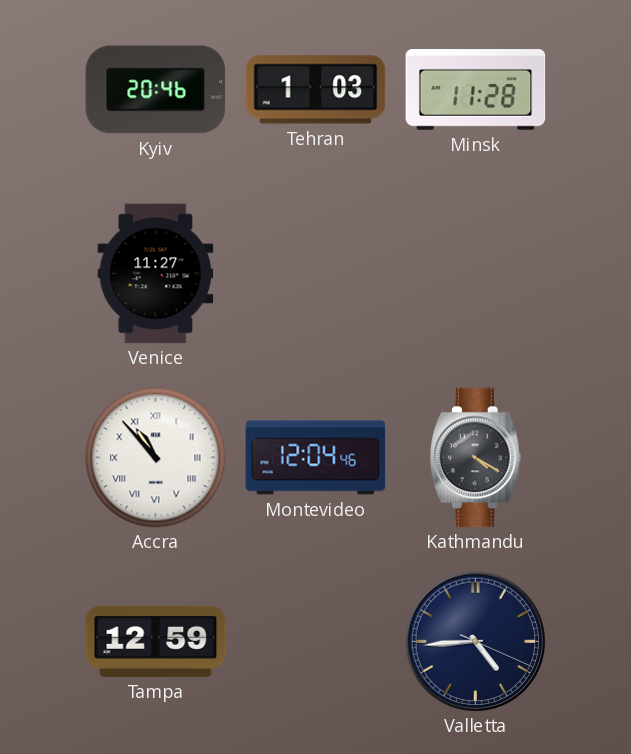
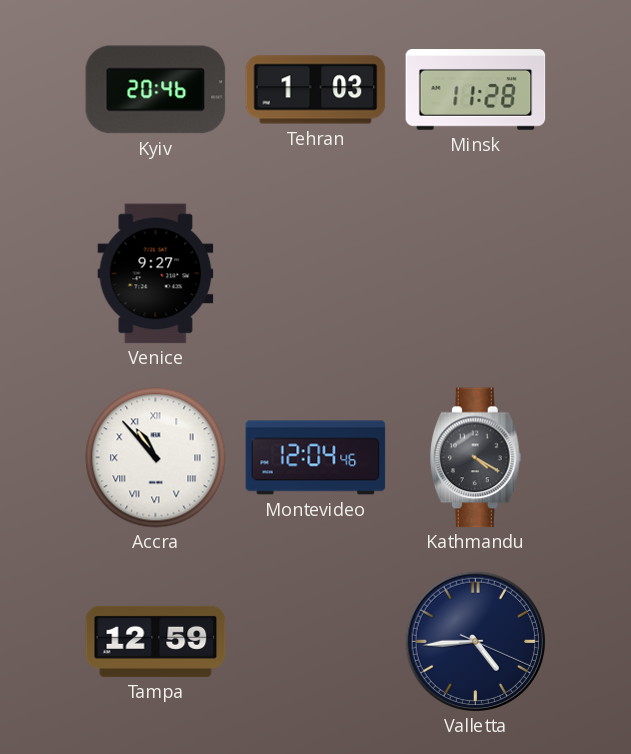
Venice: 11:27 -> 9:27 (156, 274)
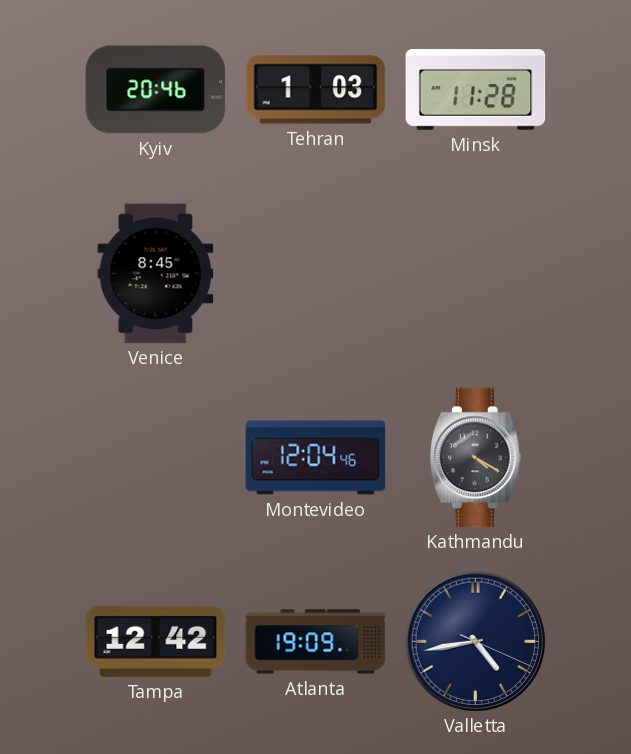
Venice: 9:27 -> 8:45 (156, 274)
Accra: 10:53 -> none (156, 458)
Tampa: 12:59 -> 12:42 (156, 641)
Atlanta: none -> 19:09 (316, 642)
Valletta: 4:44 -> 4:43 (475, 641)
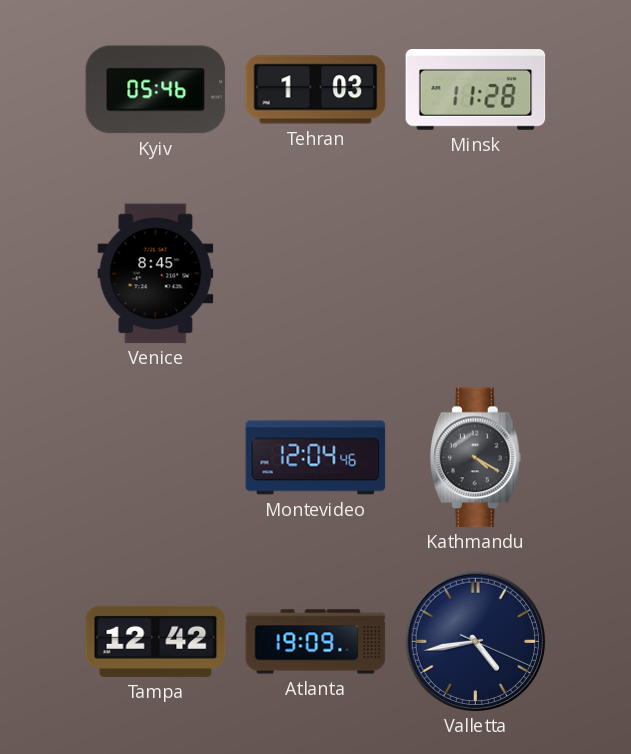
Kyiv: 20:46 -> 05:46 (156, 90)
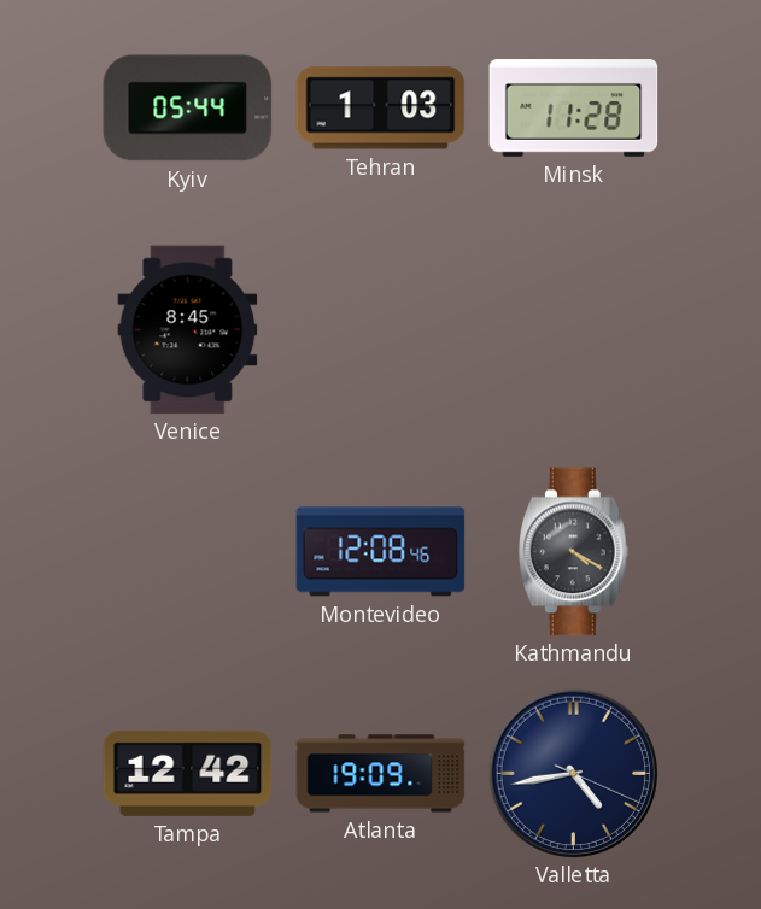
Kyiv: 05:46 -> 05:44 (188, 109)
Montevideo: 12:04 -> 12:08 (381, 552)
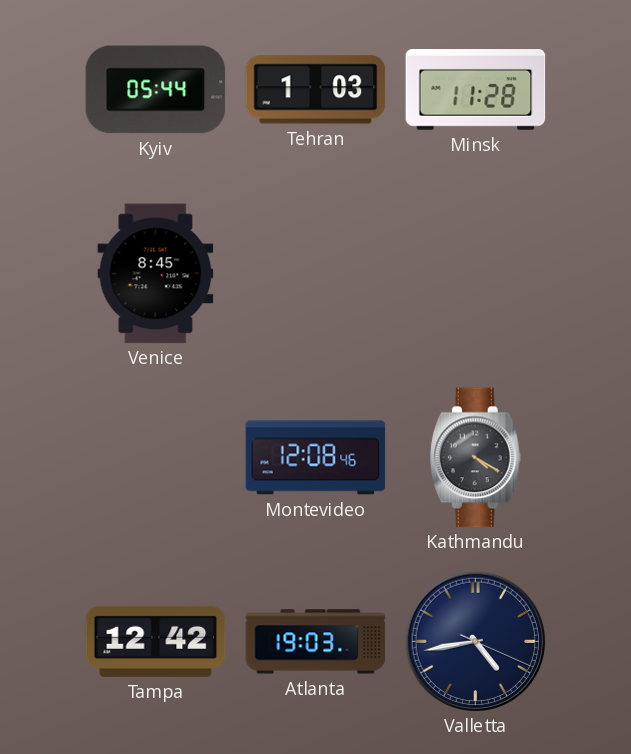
Atlanta: 19:09 -> 19:03 (316, 642)
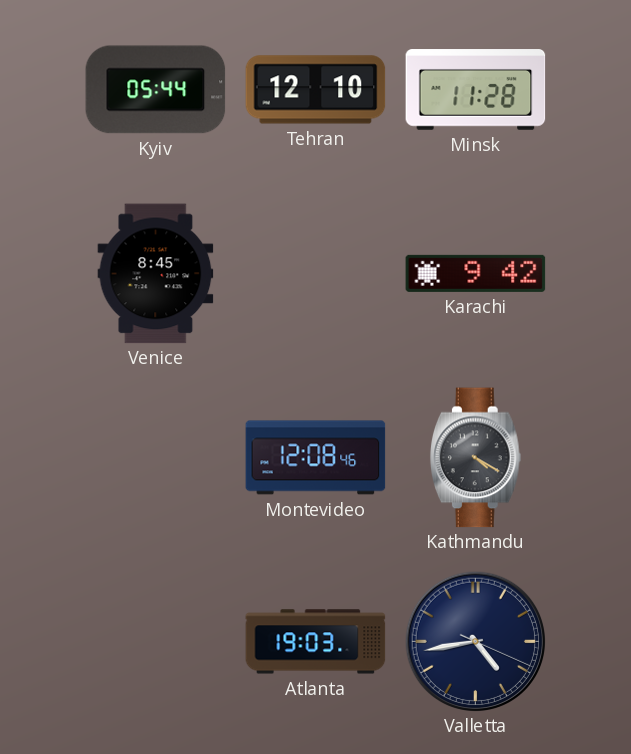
Tehran: 1:03 -> 12:10 (316, 90)
Karachi: none -> 9:42 (476, 273)
Tampa: 12:42 -> none (156, 641)
